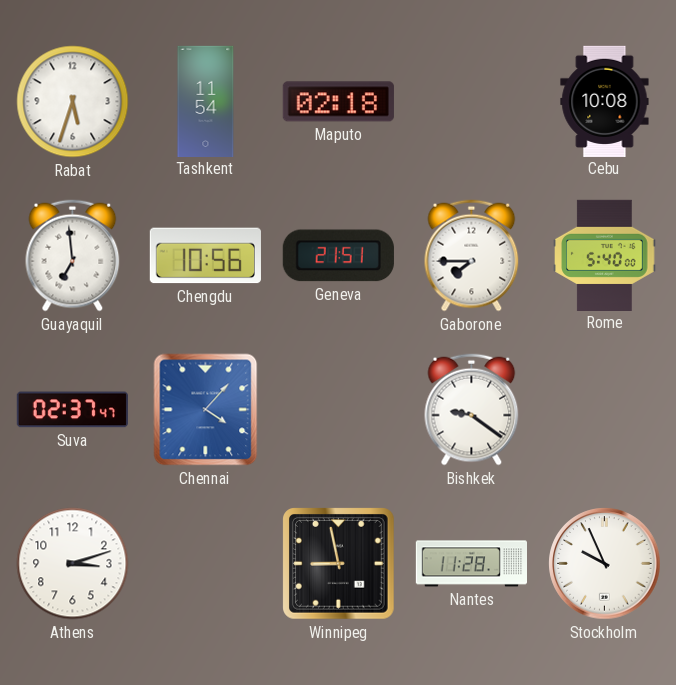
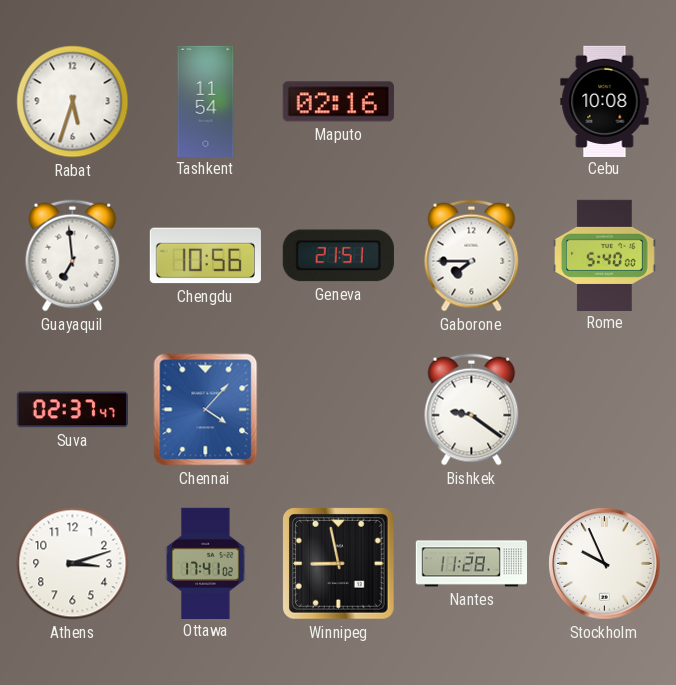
Maputo: 02:18 -> 02:16 (338, 102)
Ottawa: none -> 17:41 (206, 563)
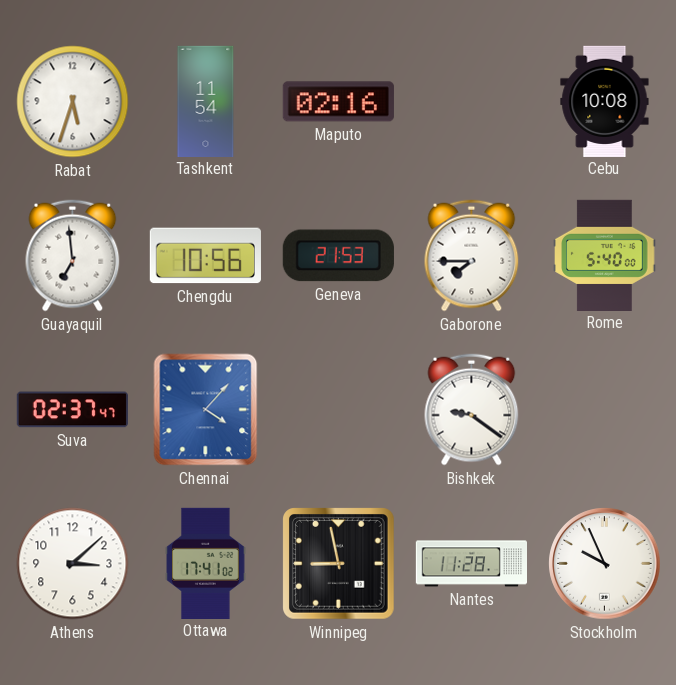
Geneva: 21:51 -> 21:53 (338, 256)
Athens: 3:12 -> 3:08 (73, 564)
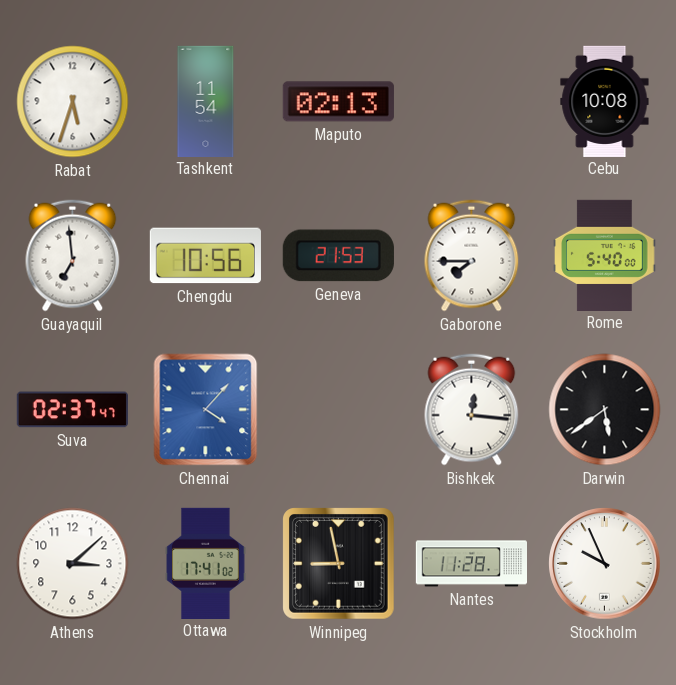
Maputo: 02:16 -> 02:13 (338, 102)
Bishkek: 9:21 -> 12:16 (472, 410)
Darwin: none -> 5:39 (605, 410)
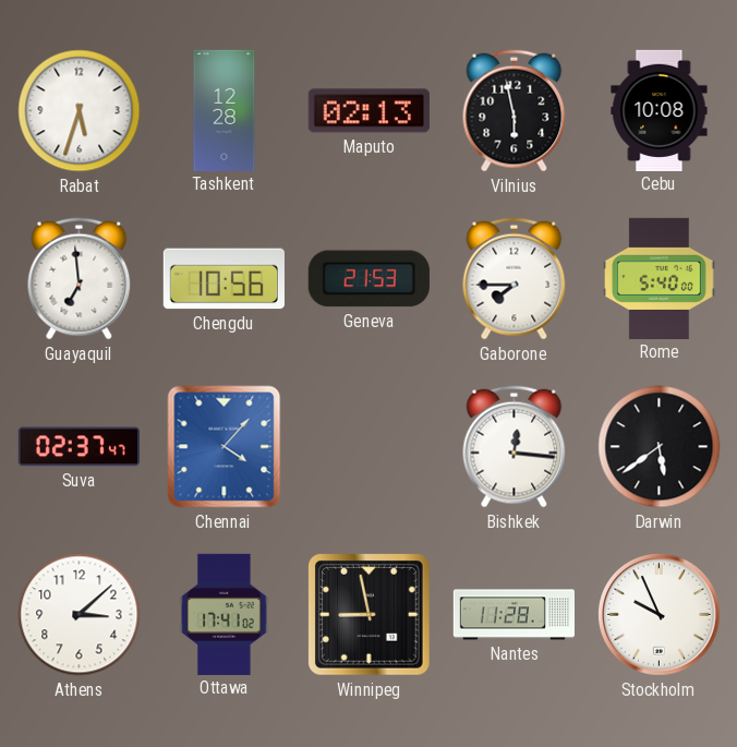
Tashkent: 11:54 -> 12:28 (225, 110)
Vilnius: none -> 5:58 (515, 111)
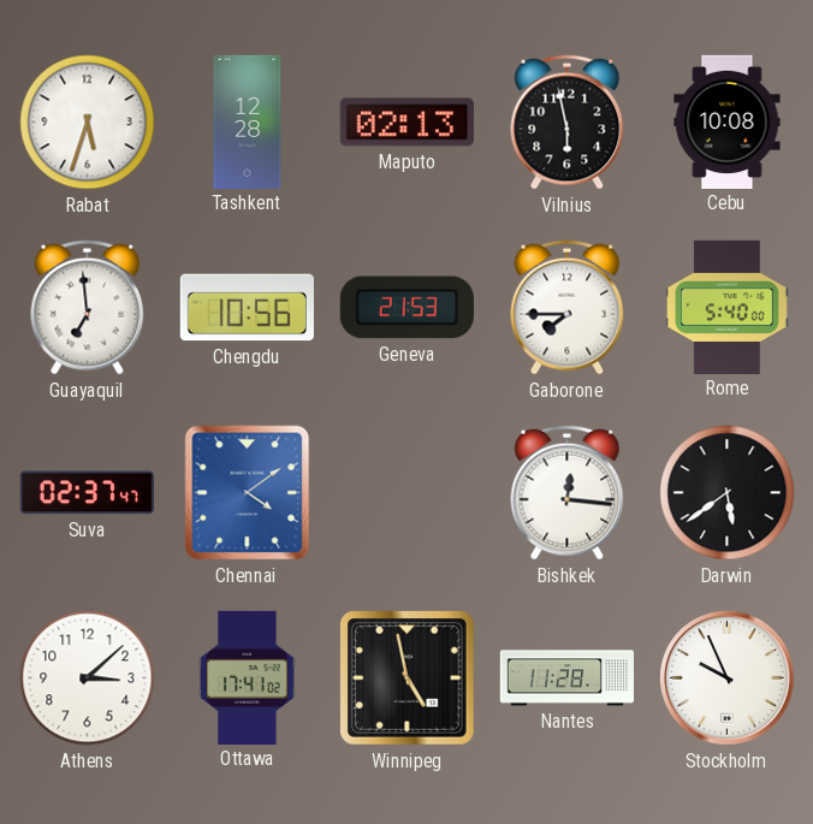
Chennai: 4:07 -> 4:09 (248, 493)
Winnipeg: 8:58 -> 4:58 (408, 678)
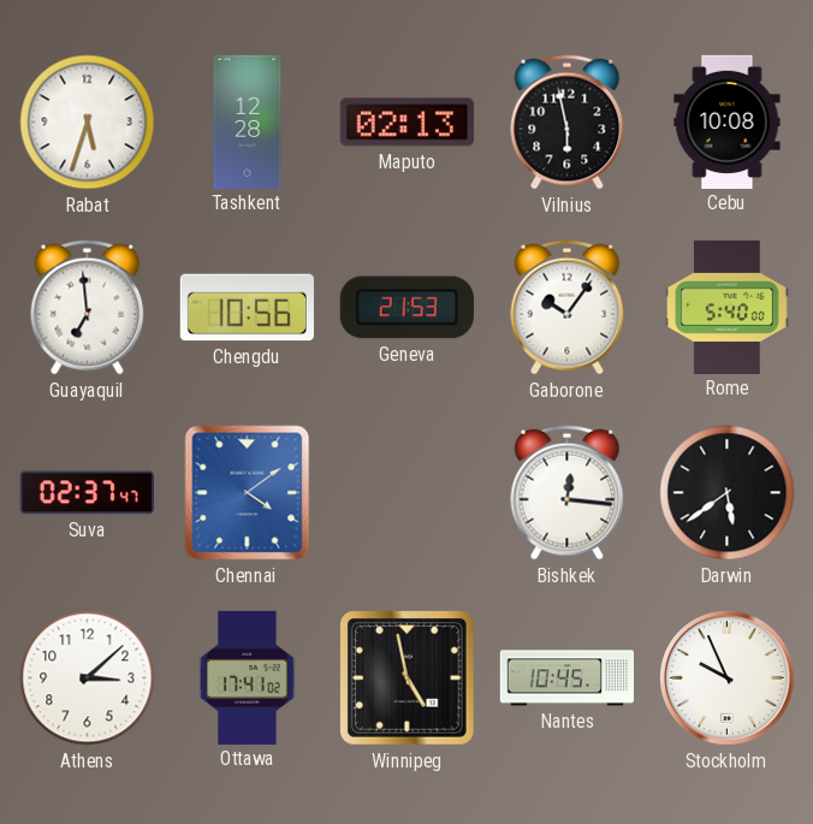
Gaborone: 7:45 -> 10:06 (568, 308)
Nantes: 11:28 -> 10:45 (566, 678)
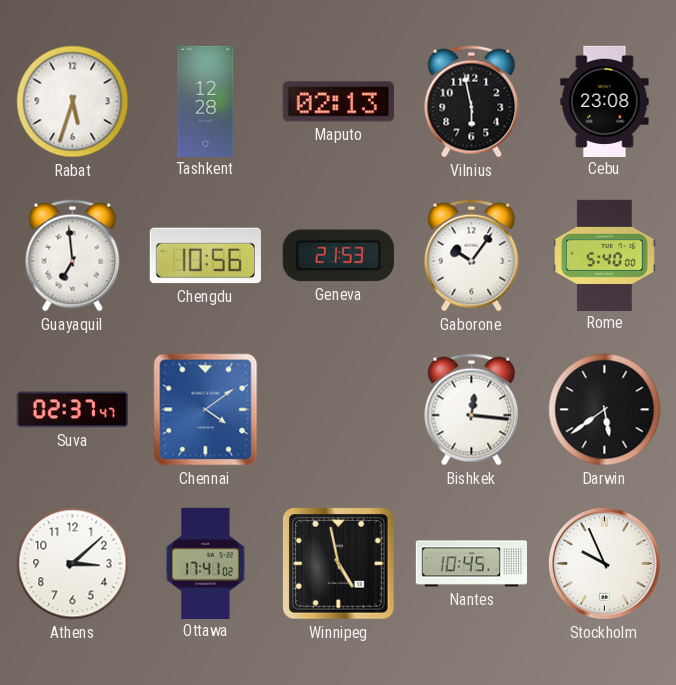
Cebu: 10:08 -> 23:08 (605, 101)
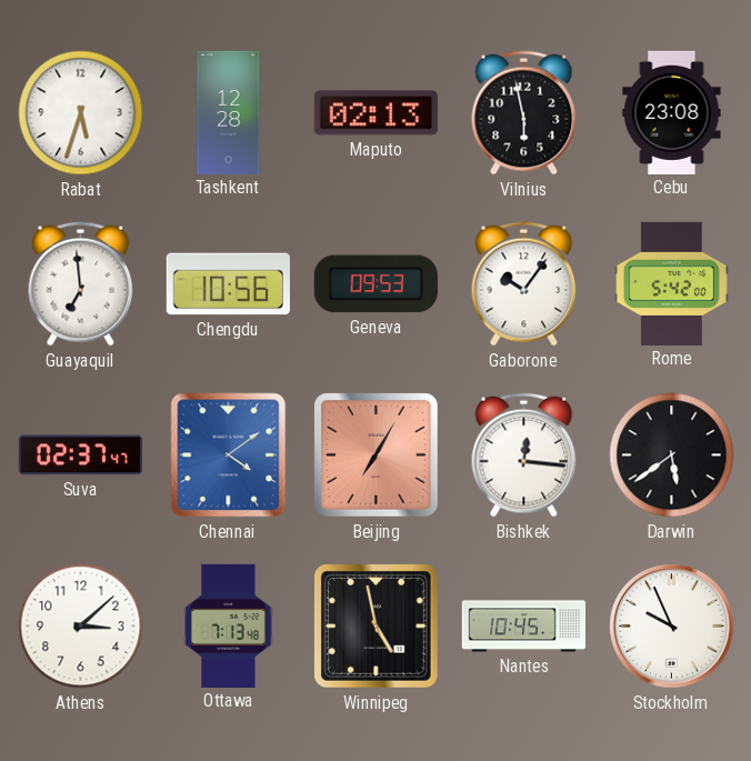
Geneva: 21:53 -> 09:53 (375, 284)
Rome: 5:40 -> 5:42 (672, 283)
Beijing: none -> 7:05 (377, 455)
Ottawa: 17:41 -> 7:13 (229, 625)
